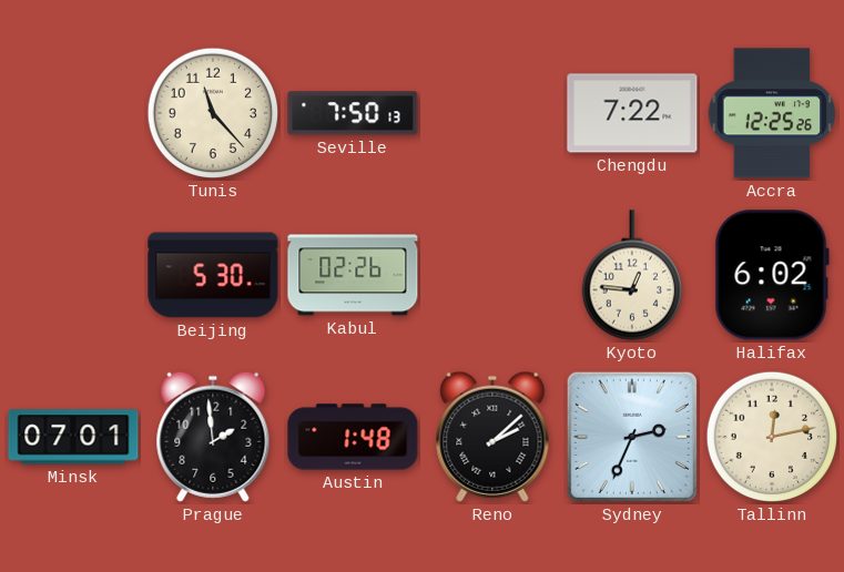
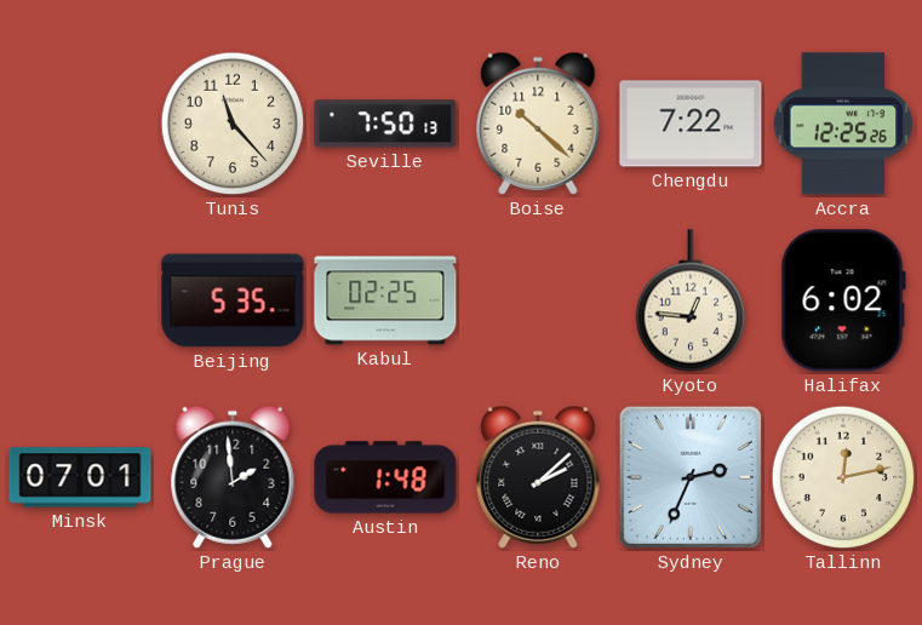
Boise: none -> 10:22 (538, 124)
Beijing: 5:30 -> 5:35 (233, 300)
Kabul: 02:26 -> 02:25 (385, 300)
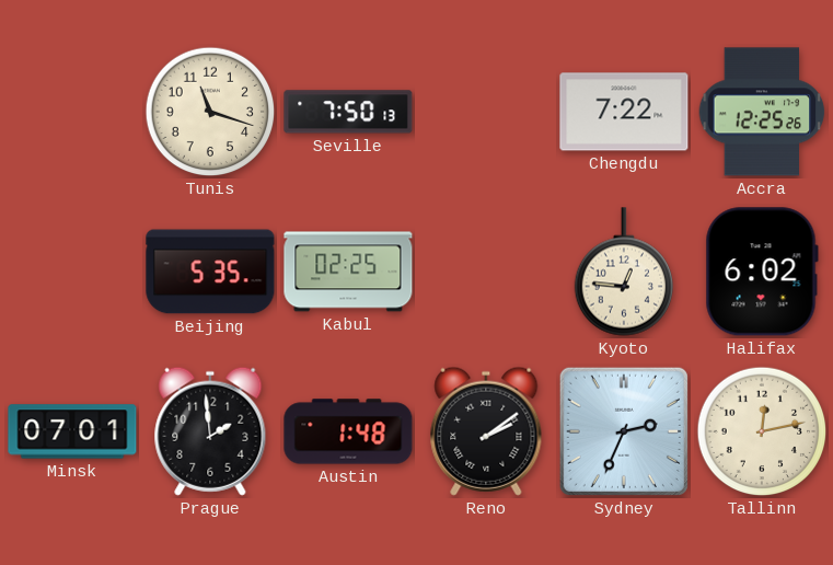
Tunis: 11:23 -> 11:18 (210, 112)
Boise: 10:22 -> none (538, 124)
Reno: 2:08 -> 2:09 (486, 431)
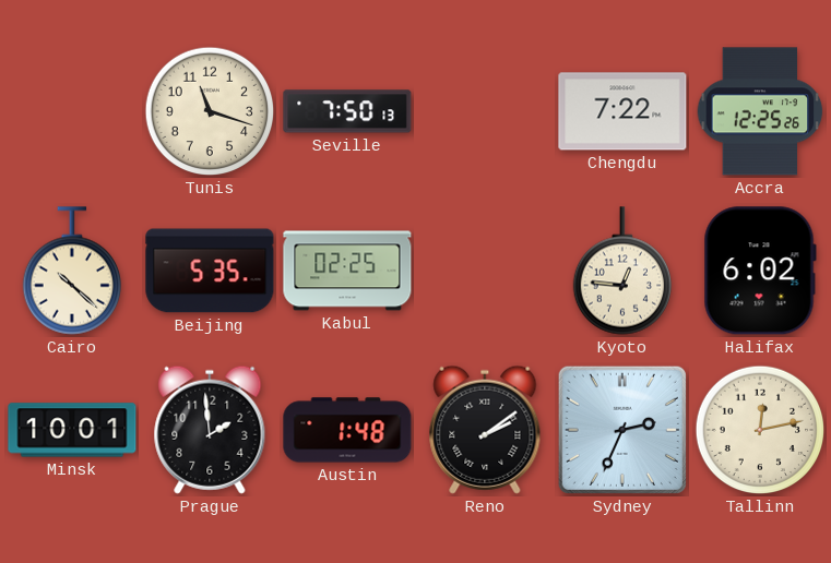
Cairo: none -> 10:22 (71, 271)
Minsk: 07:01 -> 10:01 (72, 430)
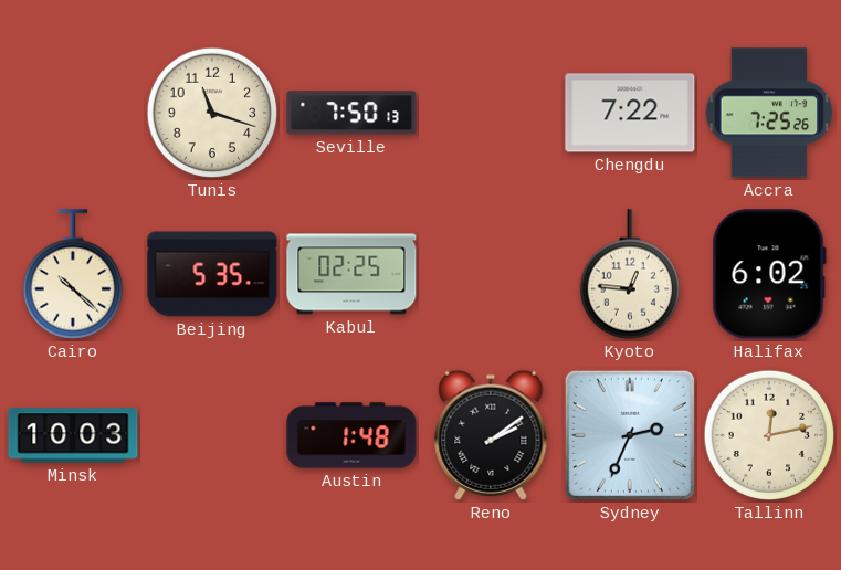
Accra: 12:25 -> 7:25 (769, 113)
Minsk: 10:01 -> 10:03 (73, 435)
Prague: 1:59 -> none (210, 430)
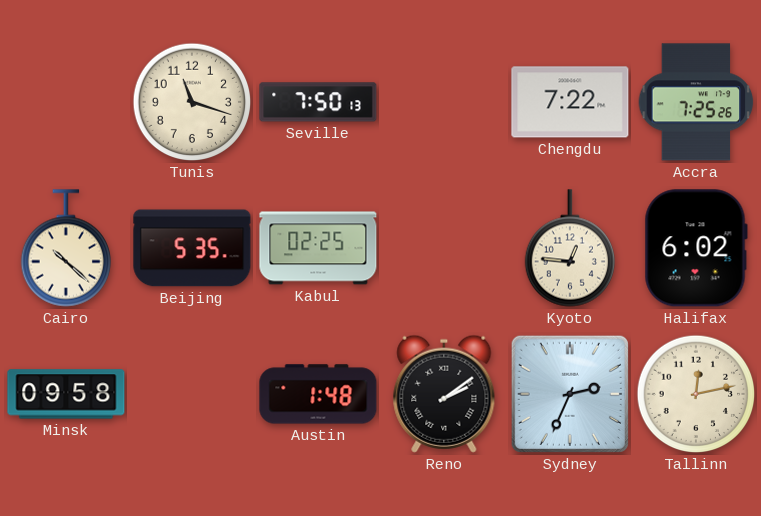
Minsk: 10:03 -> 09:58 (66, 394)
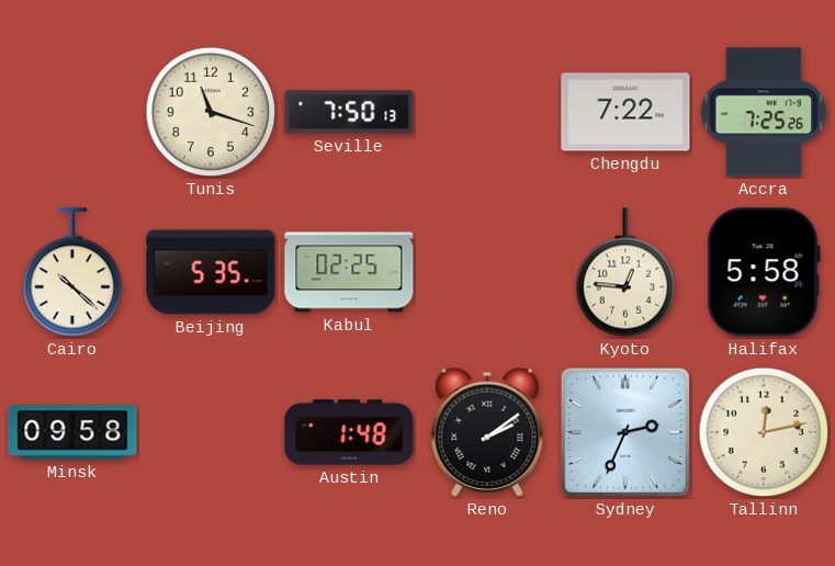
Halifax: 6:02 -> 5:58 (764, 272)
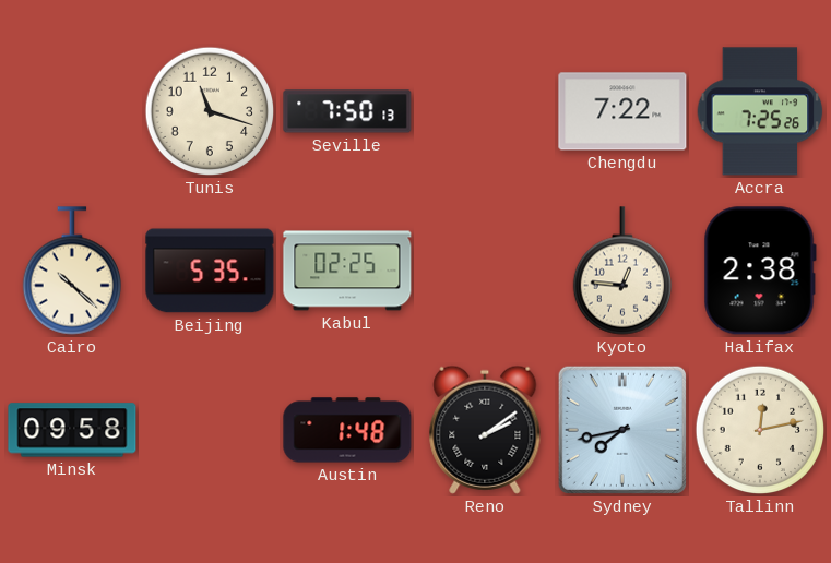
Halifax: 5:58 -> 2:38 (760, 271)
Sydney: 2:34 -> 7:43 (622, 430)
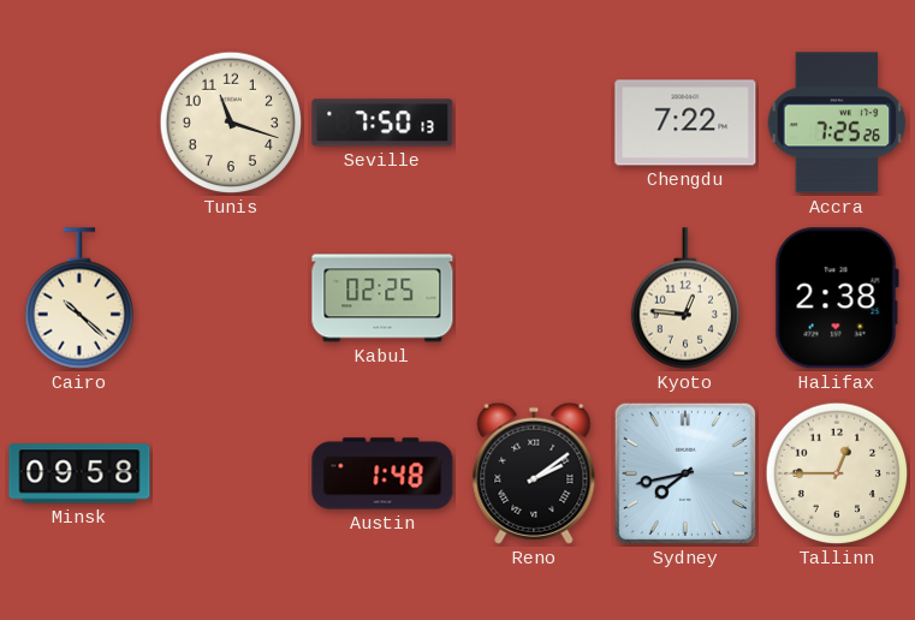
Beijing: 5:35 -> none (210, 271)
Tallinn: 12:13 -> 12:45 (837, 473)
